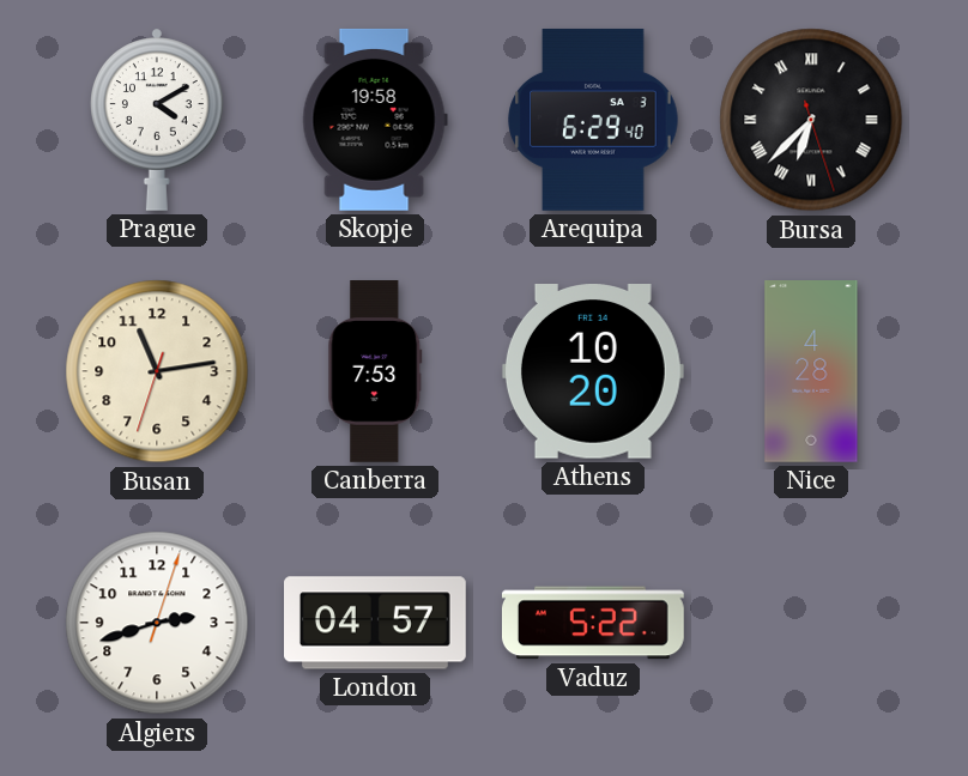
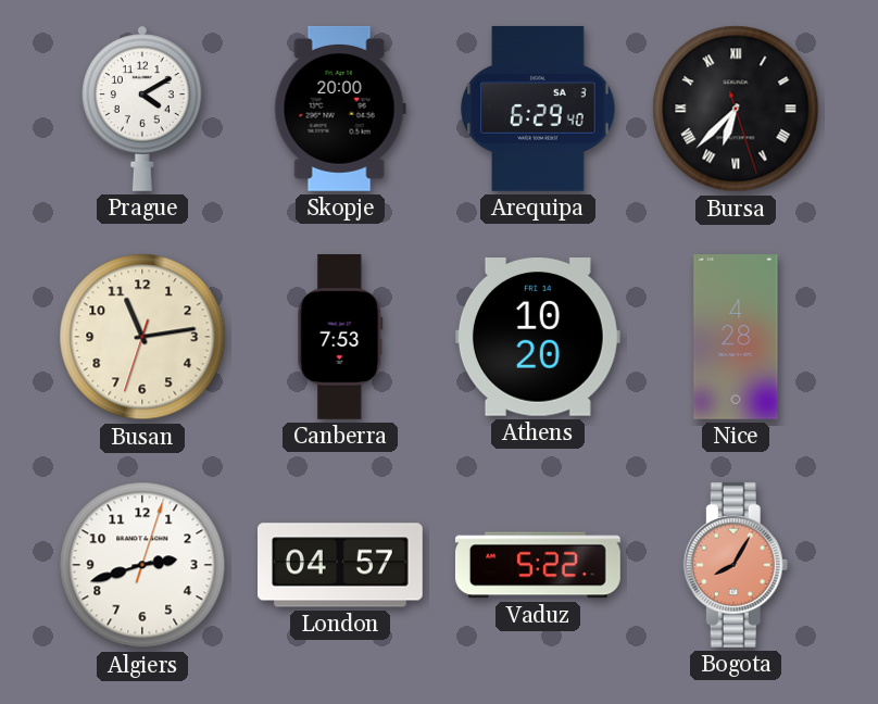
Skopje: 19:58 -> 20:00 (340, 109)
Bogota: none -> 8:05 (736, 565)
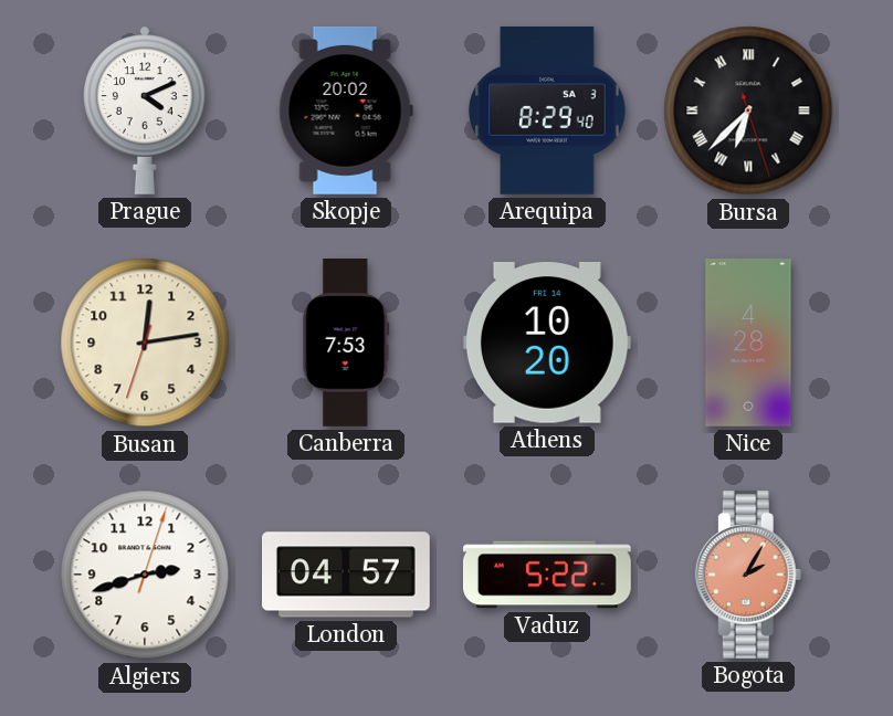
Prague: 4:10 -> 4:11 (146, 110)
Skopje: 20:00 -> 20:02 (346, 110)
Arequipa: 6:29 -> 8:29 (547, 110)
Busan: 11:13 -> 12:13 (145, 343)
Bogota: 8:05 -> 2:05 (748, 575)
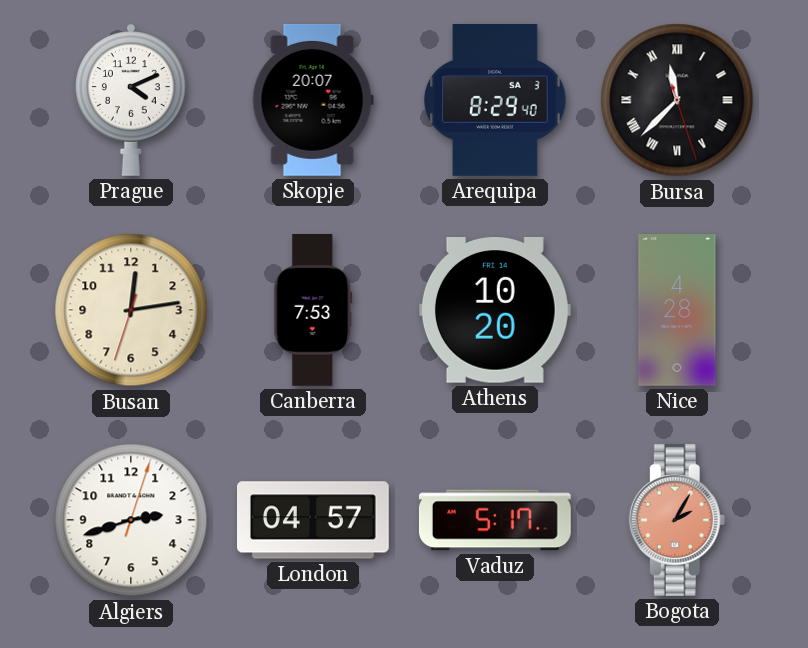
Skopje: 20:02 -> 20:07 (313, 100)
Bursa: 6:37 -> 11:37 (677, 100)
Vaduz: 5:22 -> 5:17 (495, 520)
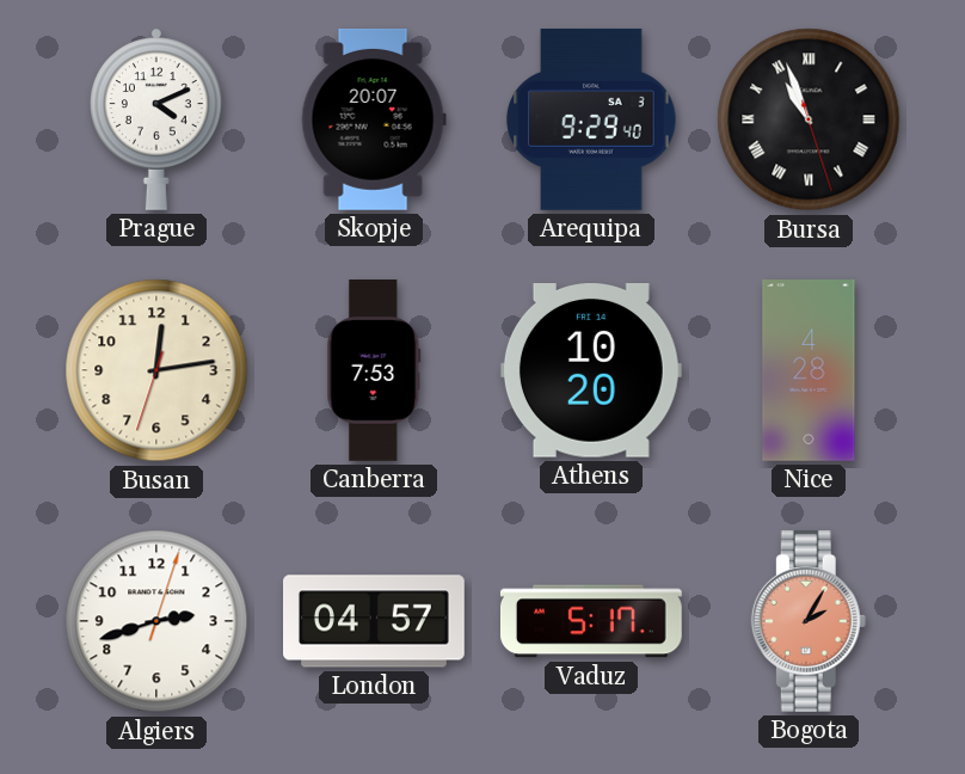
Arequipa: 8:29 -> 9:29 (591, 119)
Bursa: 11:37 -> 10:56 (809, 119)
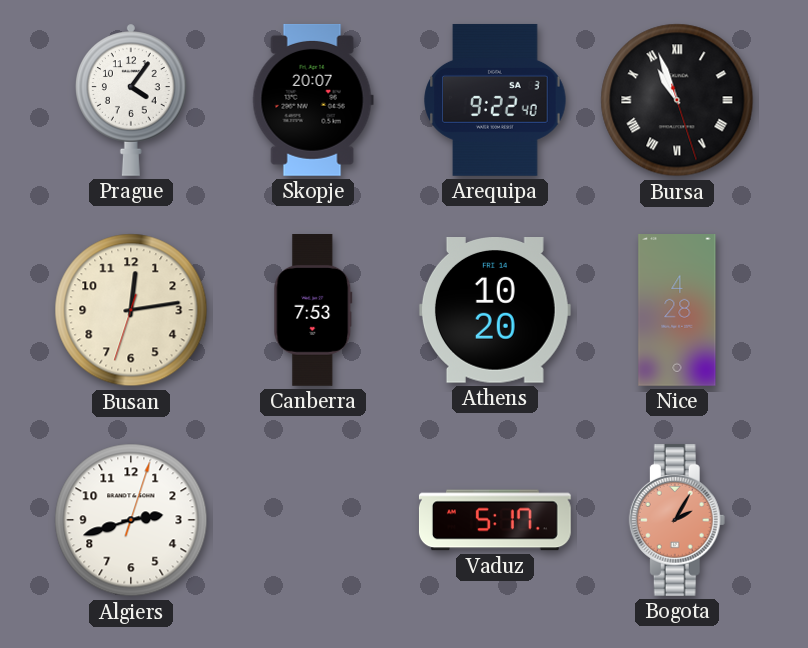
Prague: 4:11 -> 4:06 (132, 100)
Arequipa: 9:29 -> 9:22 (495, 100)
London: 04:57 -> none (375, 621)
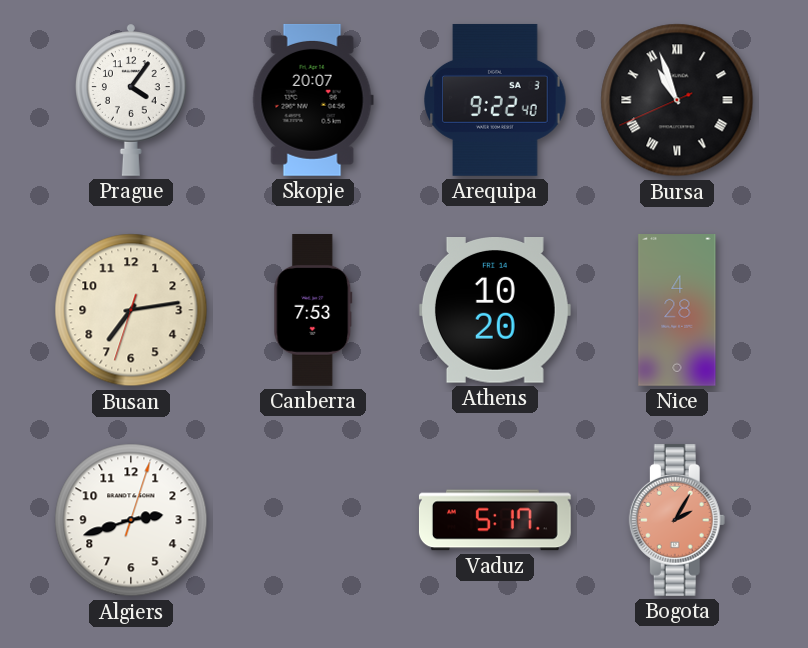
Bursa: 10:56:27 -> 10:56:41 (677, 100)
Busan: 12:13 -> 7:13 (131, 310)
